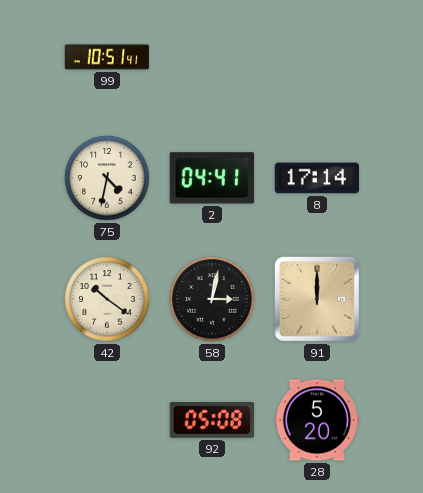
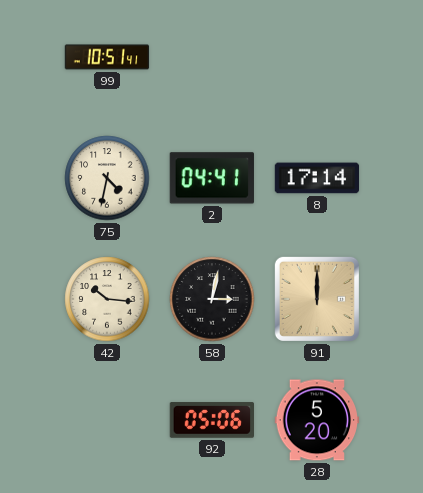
42: 10:21 -> 10:16 (107, 299)
92: 05:08 -> 05:06 (212, 420)
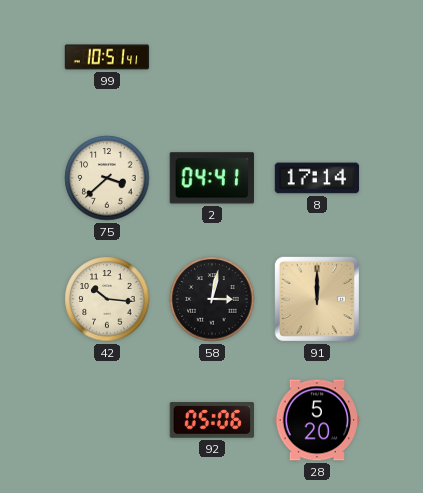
75: 4:32 -> 3:38 (107, 178)
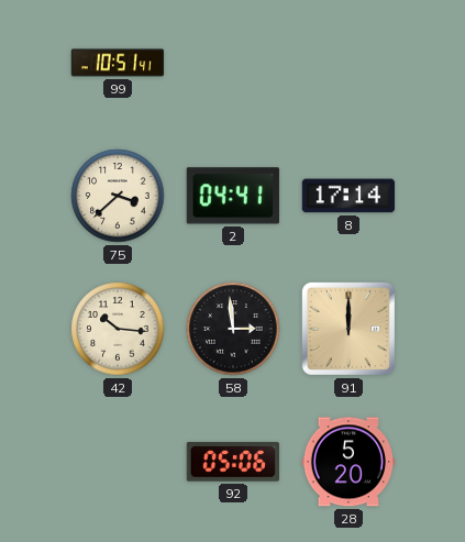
58: 3:02 -> 2:59 (233, 329)
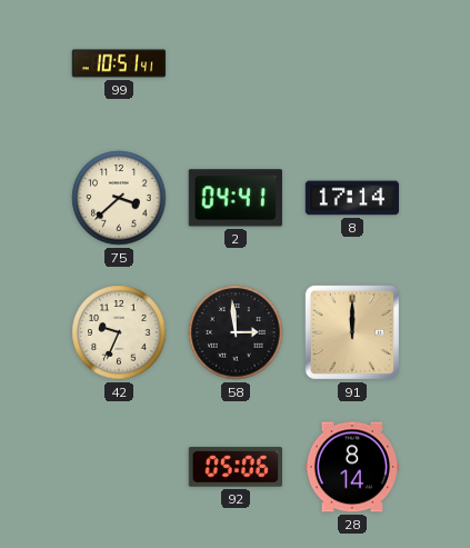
42: 10:16 -> 9:34 (119, 332)
28: 5:20 -> 8:14 (352, 467)
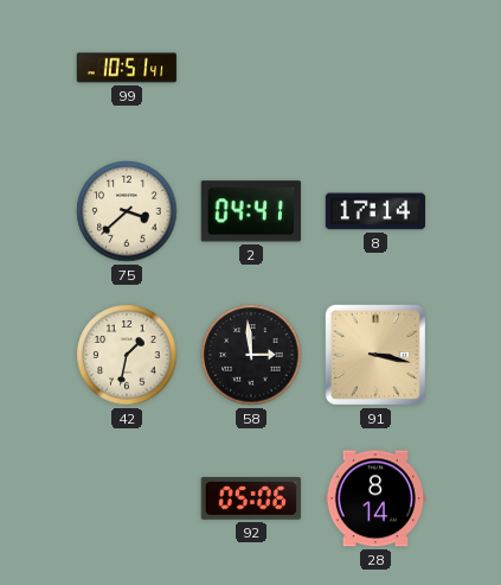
42: 9:34 -> 1:32 (127, 355)
91: 12:00 -> 3:17 (375, 355)
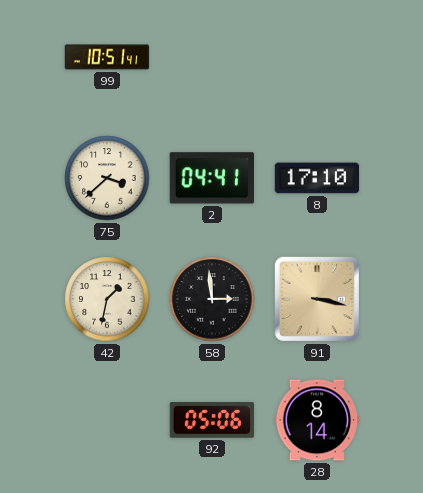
8: 17:14 -> 17:10 (317, 178)
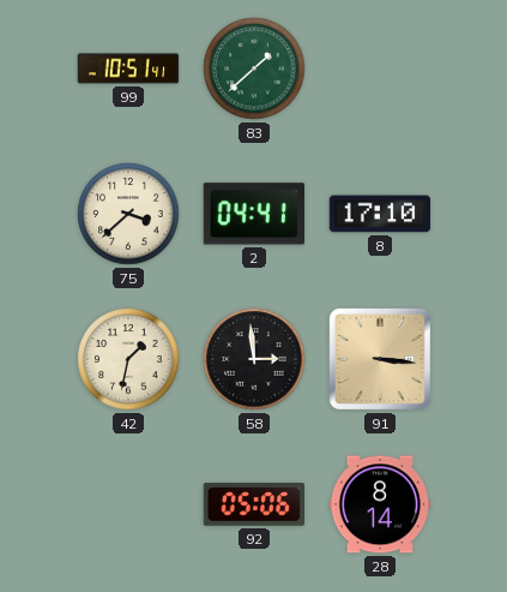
83: none -> 1:38 (254, 68)
91: 3:17 -> 3:16 (380, 359)
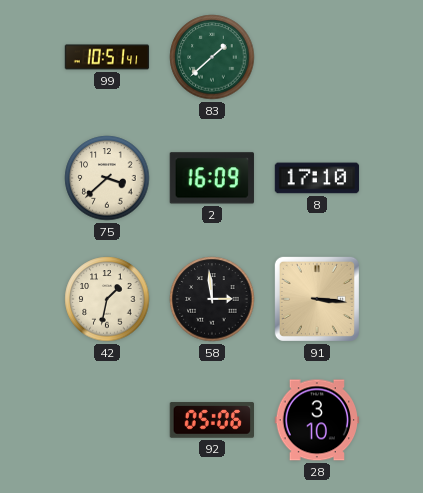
2: 04:41 -> 16:09 (212, 178)
28: 8:14 -> 3:10 (317, 420)
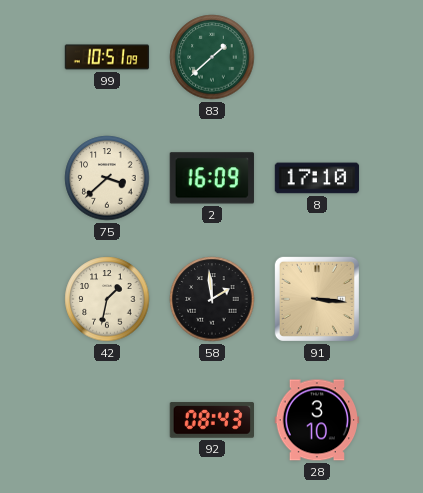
99: 10:51:41 -> 10:51:09 (107, 57)
58: 2:59 -> 1:59 (212, 299)
92: 05:06 -> 08:43 (212, 420)
